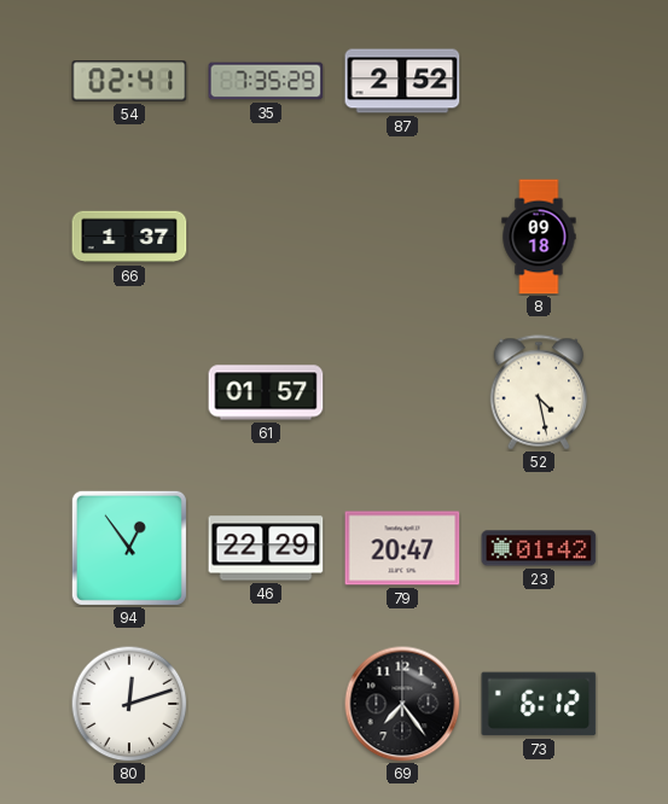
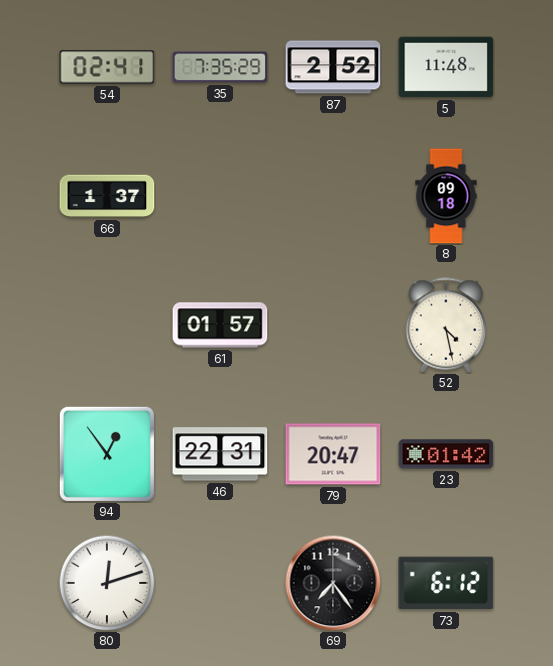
5: none -> 11:48 (446, 67)
46: 22:29 -> 22:31 (220, 454)
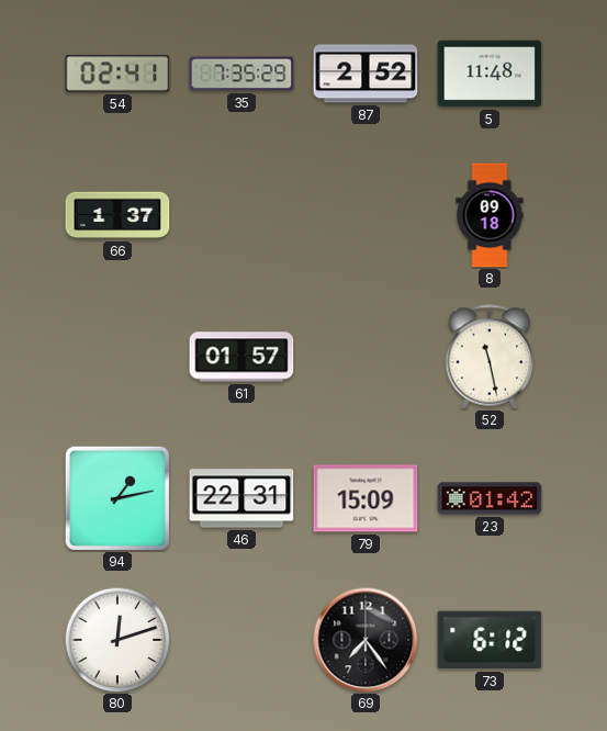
52: 4:28 -> 11:28 (490, 357)
94: 12:54 -> 1:13 (117, 498)
79: 20:47 -> 15:09 (366, 498)
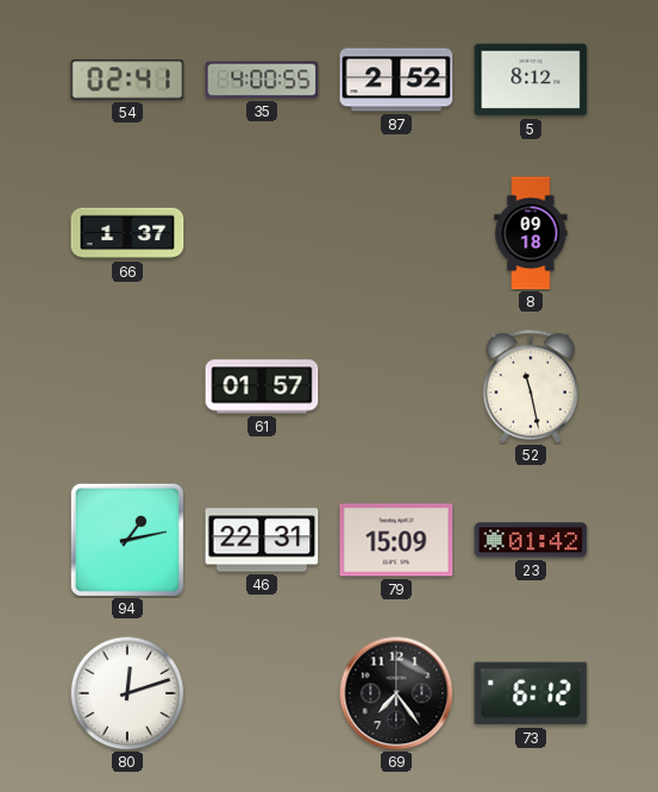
35: 7:35 -> 4:00 (262, 80)
5: 11:48 -> 8:12 (531, 80)
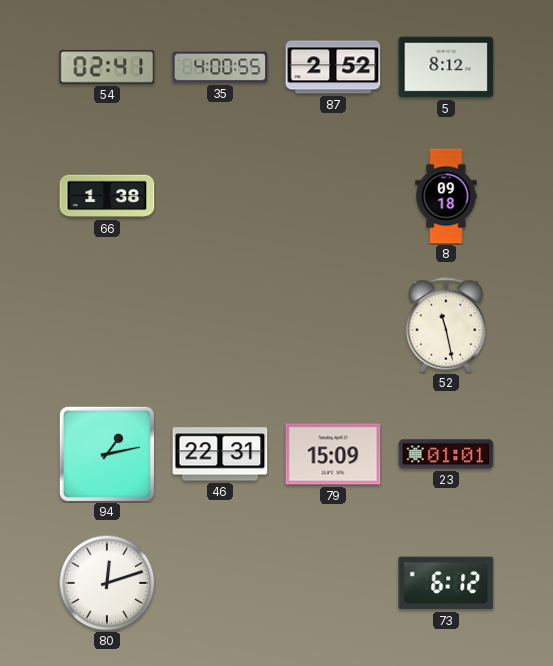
66: 1:37 -> 1:38 (107, 196)
61: 01:57 -> none (262, 386)
23: 01:42 -> 01:01 (446, 454)
69: 7:24 -> none (396, 693)
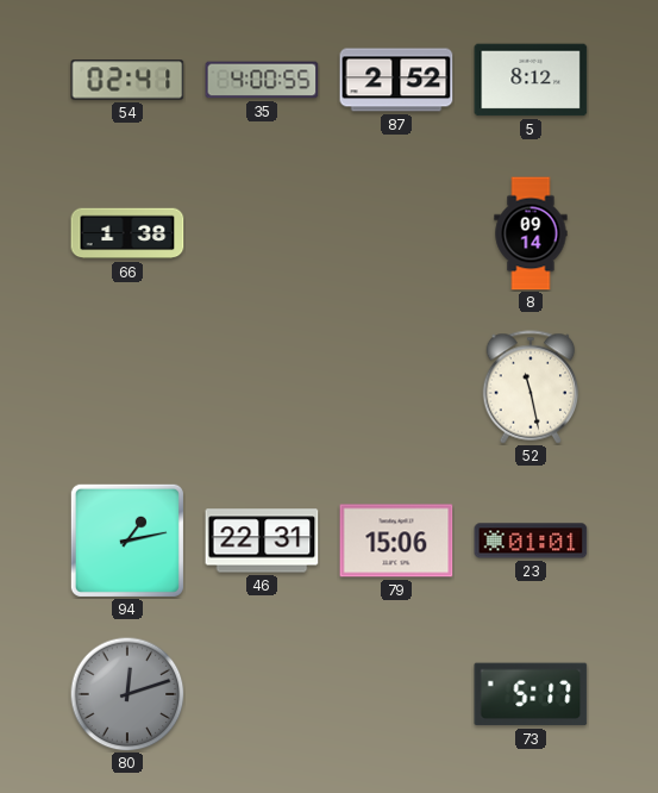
8: 09:18 -> 09:14 (531, 233)
79: 15:09 -> 15:06 (396, 541)
80 dial: white -> grey (127, 694)
73: 6:12 -> 5:17 (531, 694)
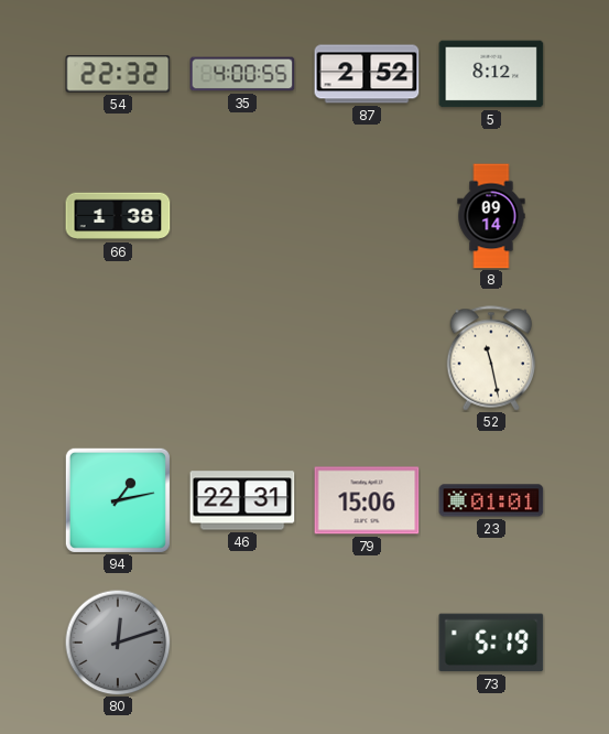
54: 02:41 -> 22:32 (118, 74)
73: 5:17 -> 5:19 (491, 643)
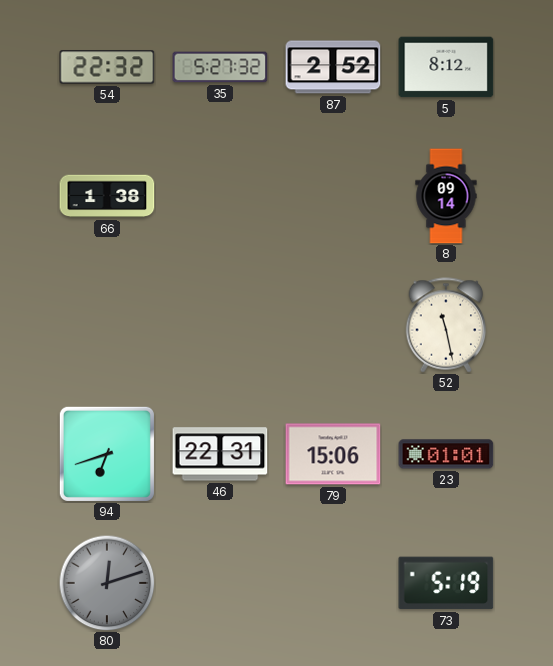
35: 4:00 -> 5:27 (220, 67)
94: 1:13 -> 6:42 (107, 454)
